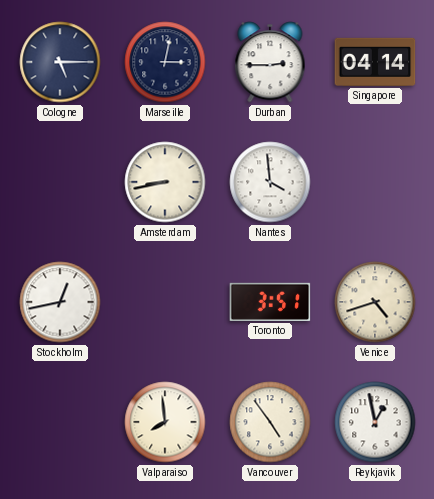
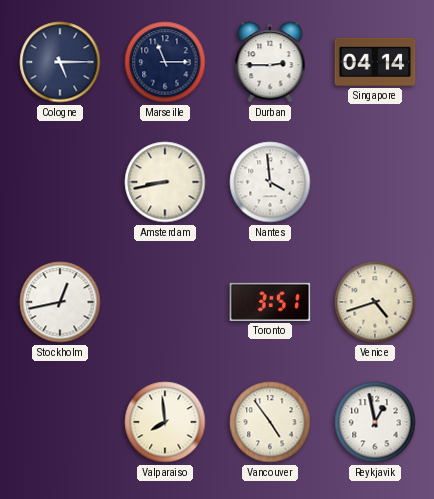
Marseille: 3:02 -> 11:15 (165, 62)
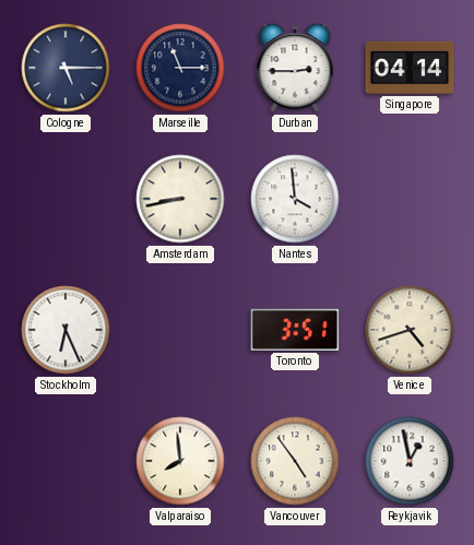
Stockholm: 12:43 -> 6:26 (66, 330)
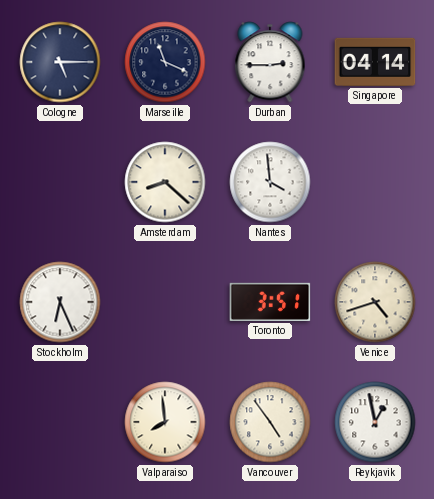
Marseille: 11:15 -> 11:19 (165, 62)
Amsterdam: 8:43 -> 8:22 (165, 182)
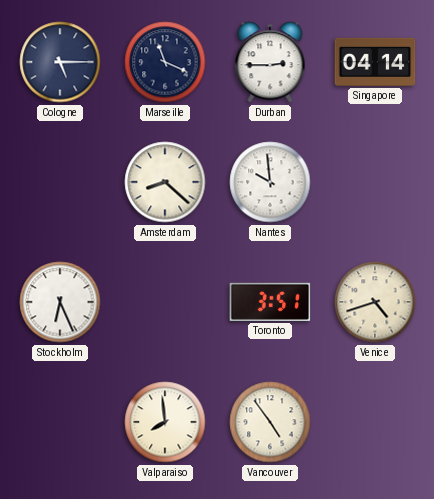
Nantes: 3:59 -> 9:59 (270, 182)
Reykjavik: 12:58 -> none (375, 422)
